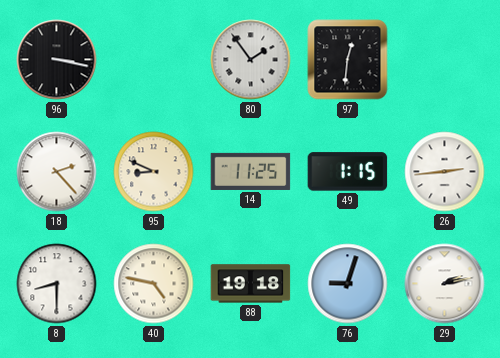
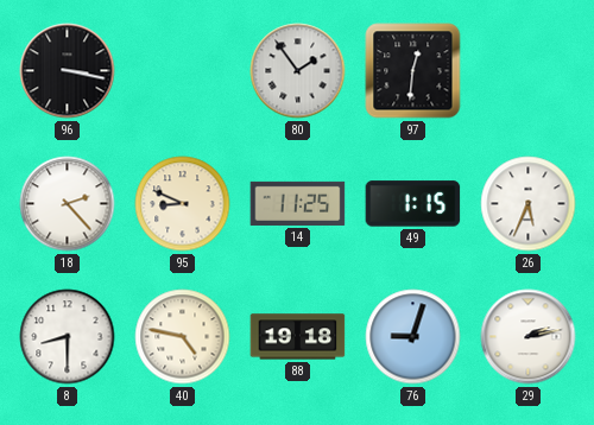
26: 2:44 -> 5:34 (529, 204)
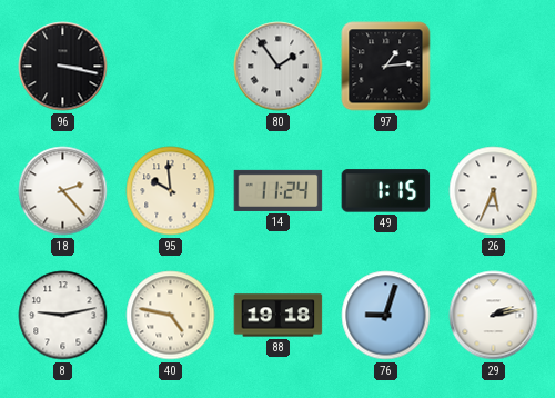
97: 12:31 -> 1:14 (386, 67)
95: 8:49 -> 9:59 (171, 191)
14: 11:25 -> 11:24 (279, 190)
8: 8:30 -> 9:13 (63, 316)
